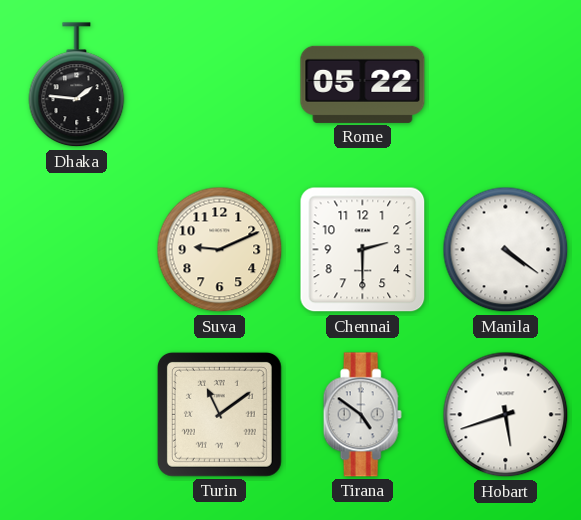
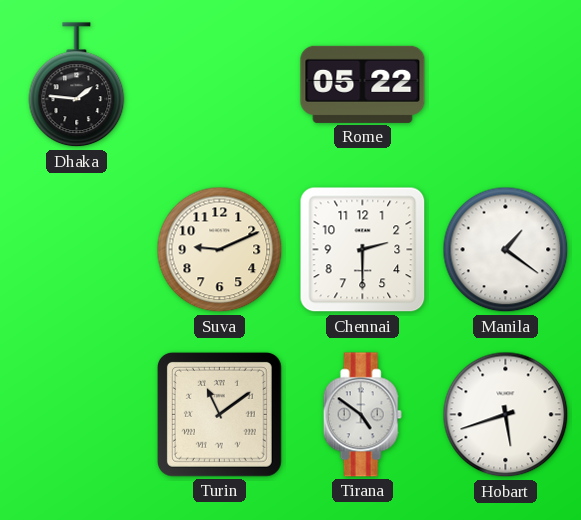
Manila: 4:21 -> 1:21 (506, 250)
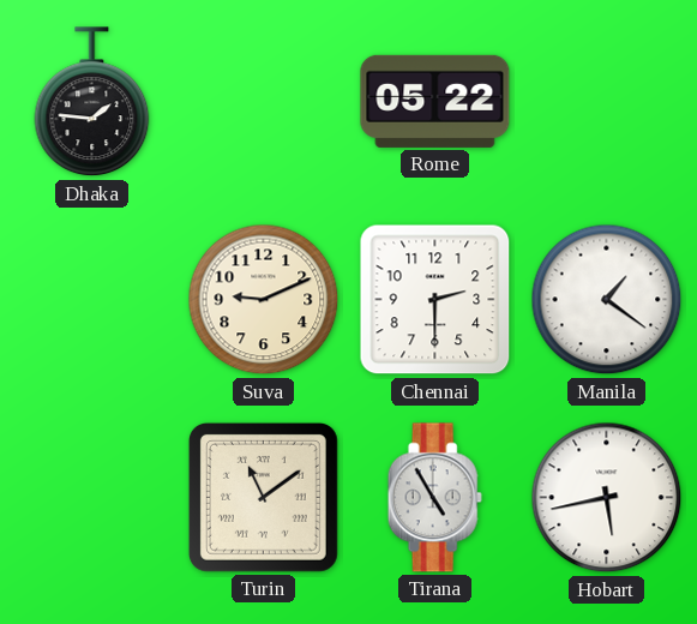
Tirana: 4:51 -> 4:55 (434, 498)
Hobart: 5:42 -> 5:43 (607, 498)
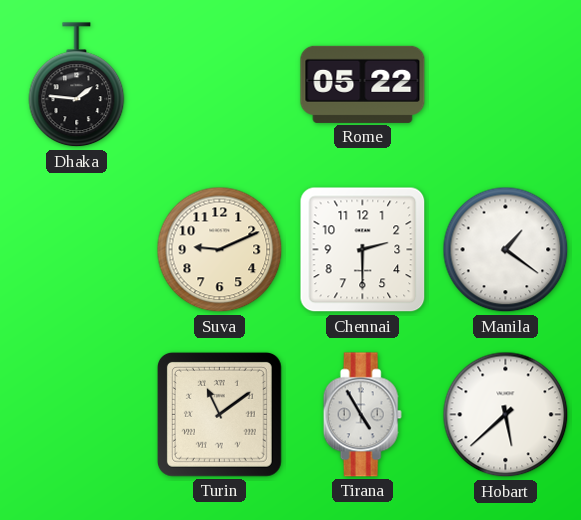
Hobart: 5:43 -> 5:38 (506, 415)
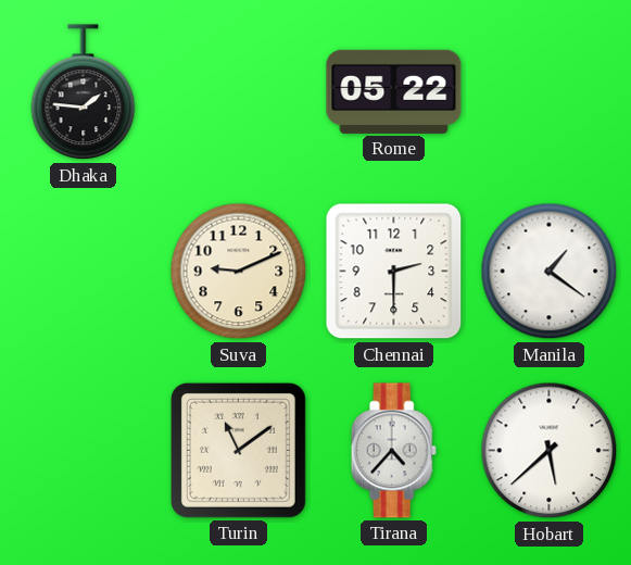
Tirana: 4:55 -> 4:37 (393, 451)
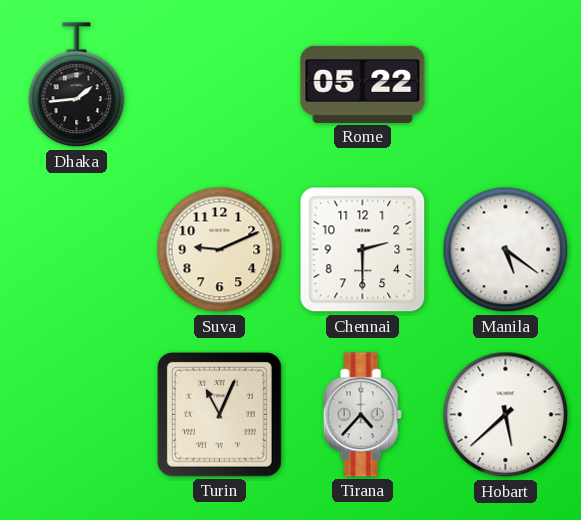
Dhaka: 1:46 -> 1:44 (77, 85)
Manila: 1:21 -> 5:21 (506, 250)
Turin: 11:09 -> 11:04 (219, 414)
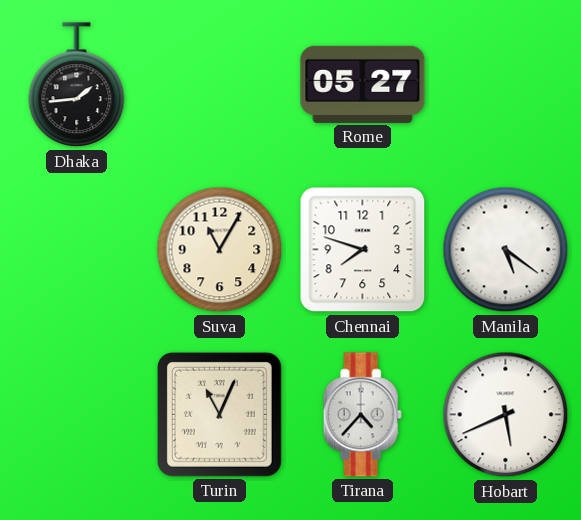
Rome: 05:22 -> 05:27 (363, 84)
Suva: 9:11 -> 11:05 (220, 250)
Chennai: 2:30 -> 7:48 (363, 250)
Hobart: 5:38 -> 5:41 (506, 415)
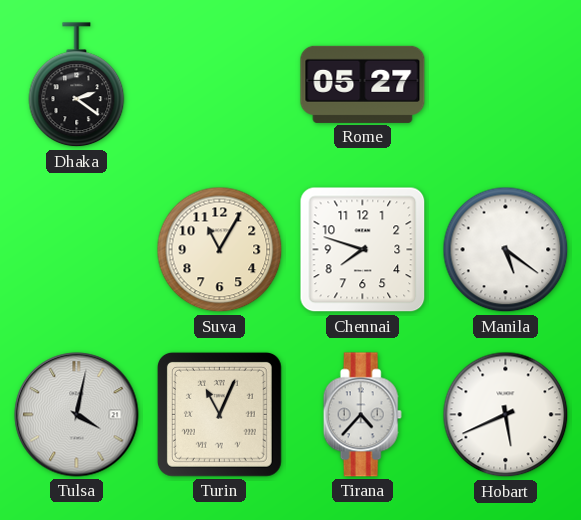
Dhaka: 1:44 -> 2:21 (77, 85)
Tulsa: none -> 4:02 (77, 415)
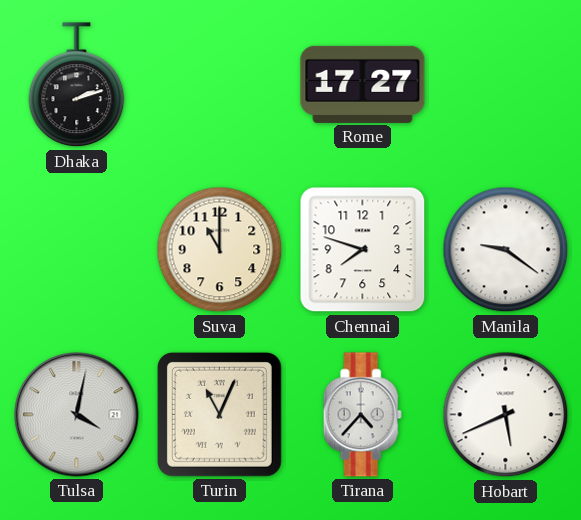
Dhaka: 2:21 -> 2:12 (77, 85)
Rome: 05:27 -> 17:27 (363, 84)
Suva: 11:05 -> 11:00 (220, 250)
Manila: 5:21 -> 9:21 (506, 250)
